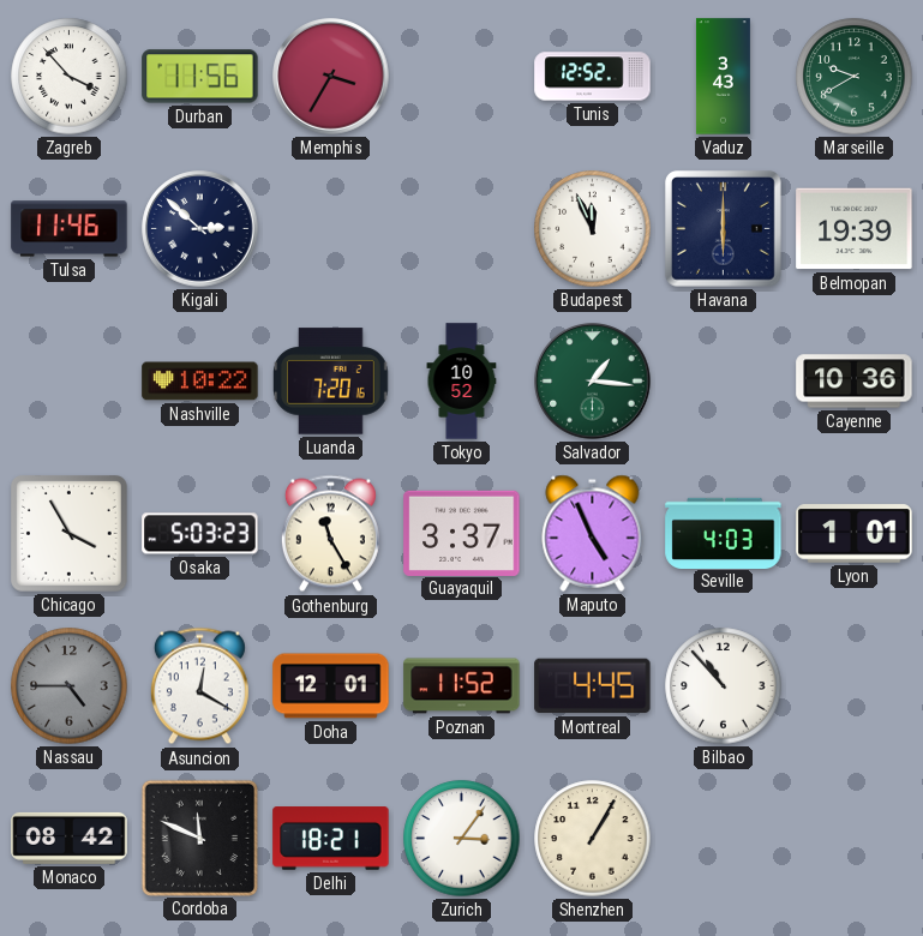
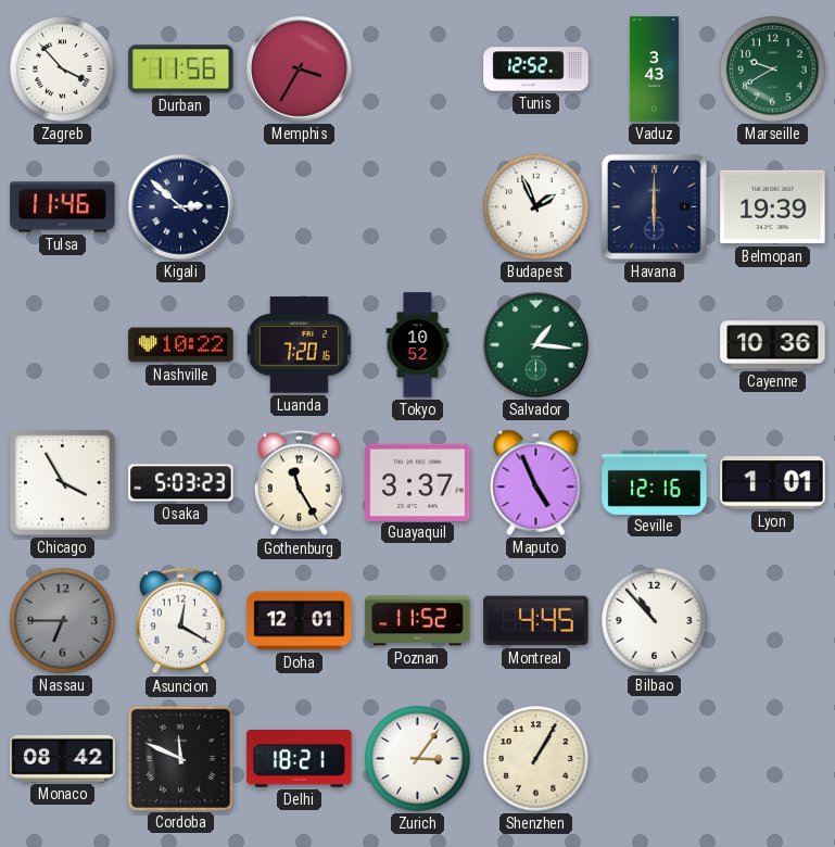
Budapest: 11:56 -> 1:56 (536, 207)
Seville: 4:03 -> 12:16 (655, 482)
Nassau: 4:45 -> 6:45 (63, 621)
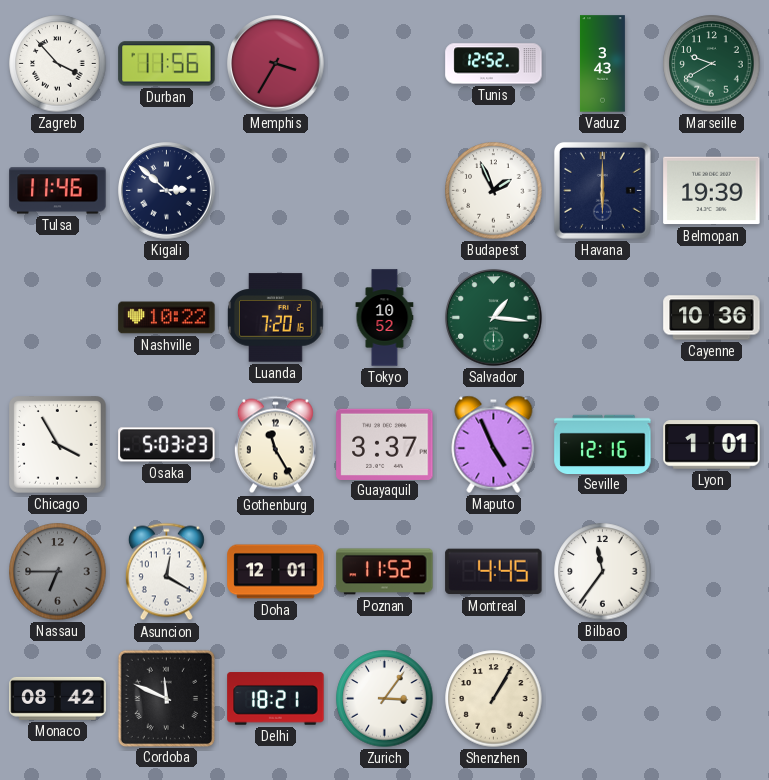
Bilbao: 10:53 -> 11:36 (603, 572)
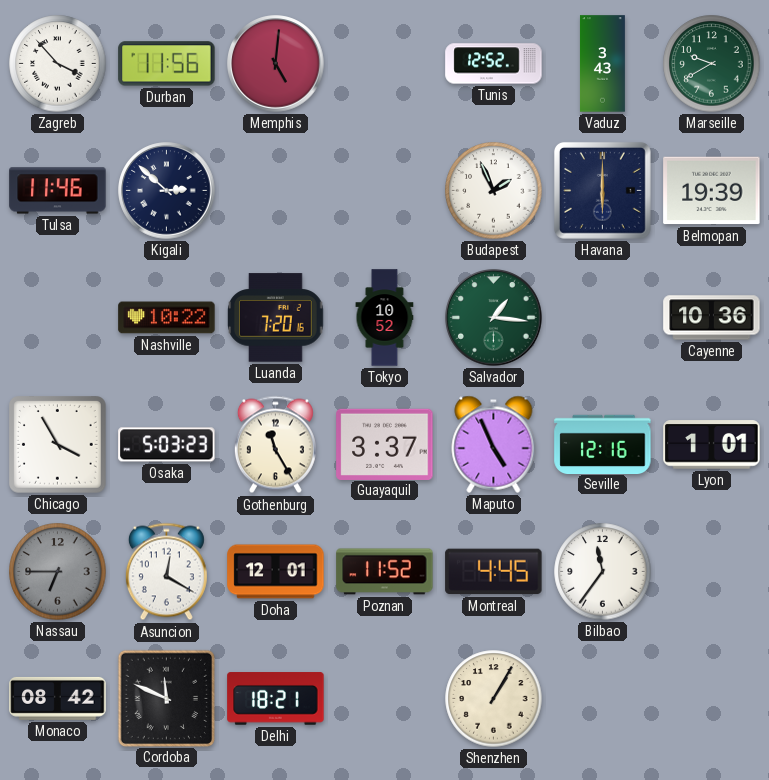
Memphis: 3:35 -> 5:01 (276, 64)
Zurich: 3:06 -> none (385, 699)
